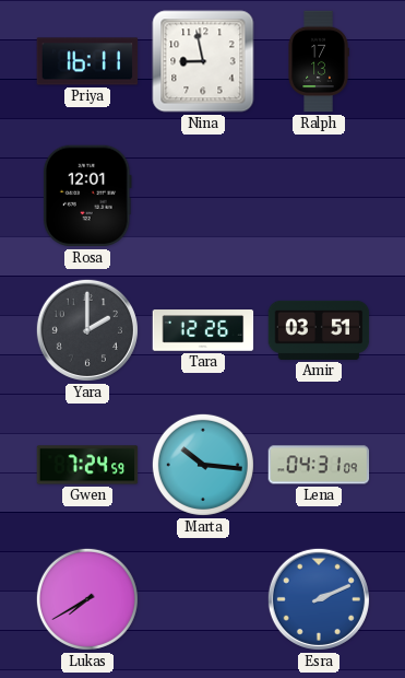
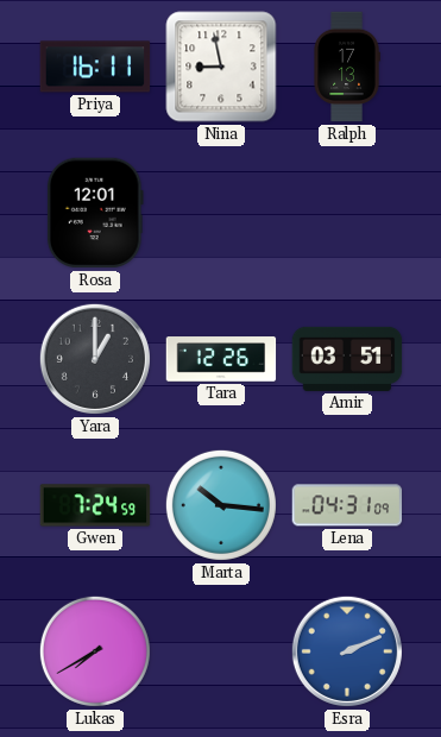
Yara: 2:00 -> 1:00 (95, 359)
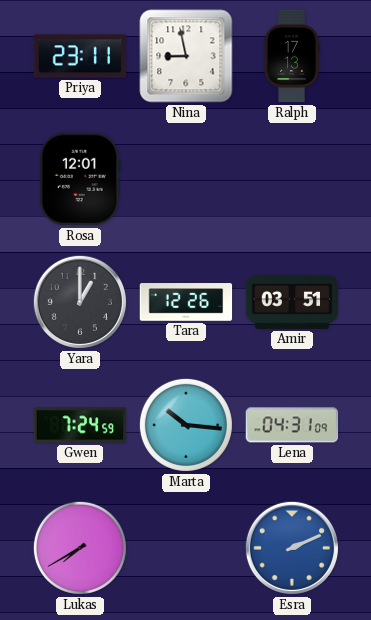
Priya: 16:11 -> 23:11 (80, 56)
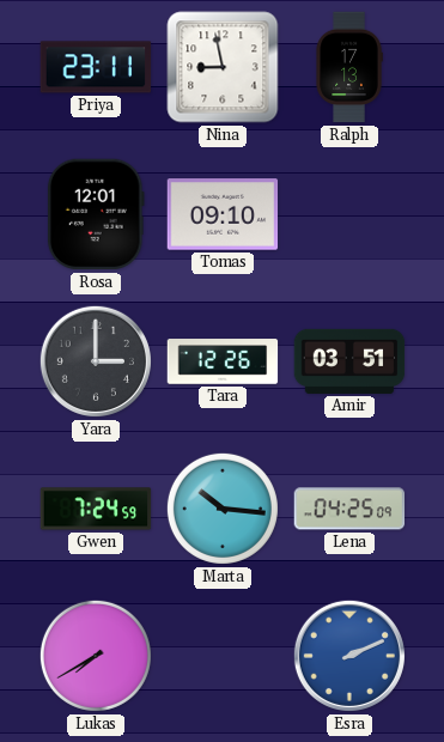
Tomas: none -> 09:10 (223, 214)
Yara: 1:00 -> 3:00 (96, 361)
Lena: 04:31 -> 04:25 (349, 509)
